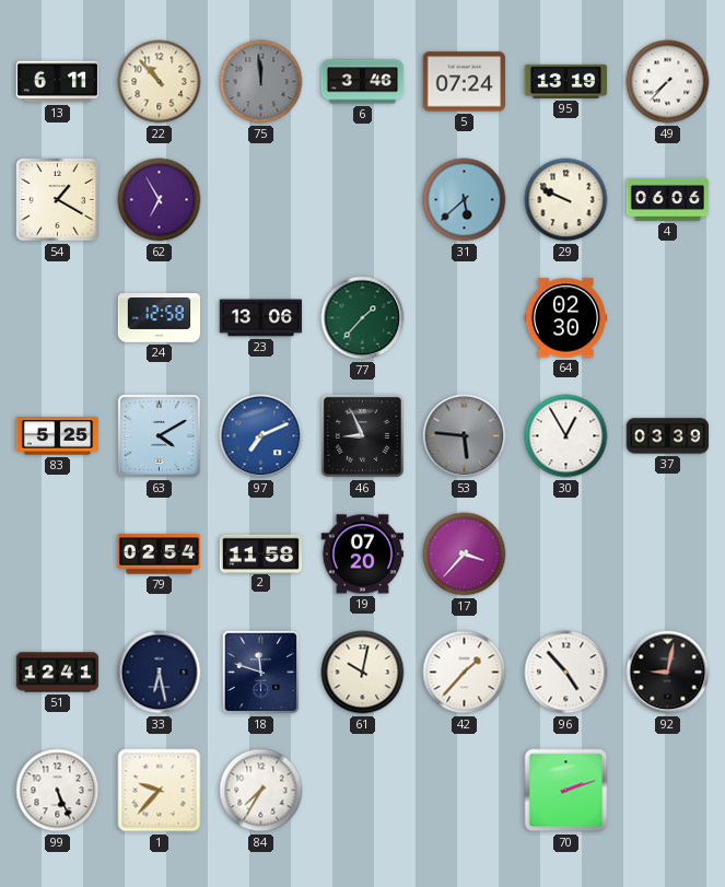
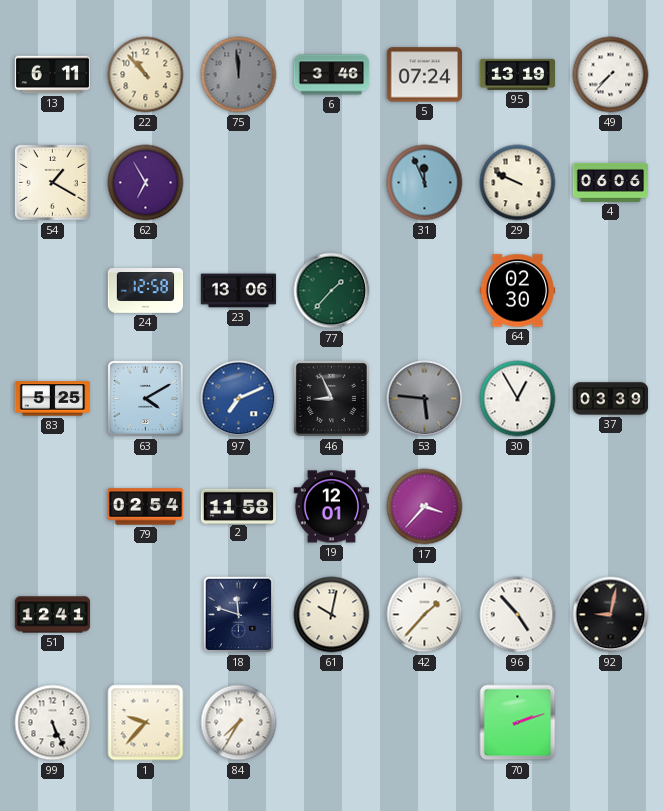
31: 5:38 -> 11:56 (425, 183)
19: 07:20 -> 12:01 (331, 507)
33: 6:28 -> none (160, 673)
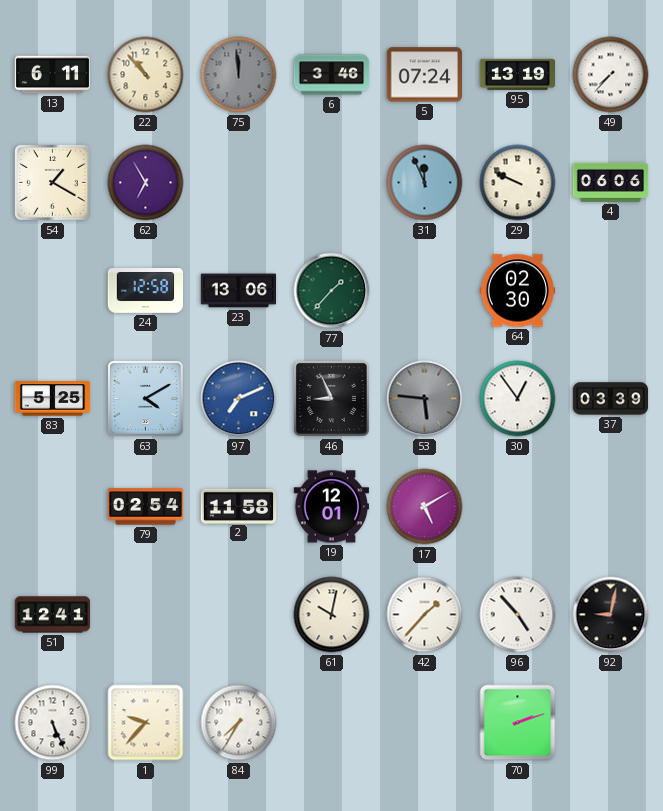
30: 12:55 -> 12:54 (518, 399)
17: 3:37 -> 5:10 (425, 507)
18: 11:48 -> none (239, 615)
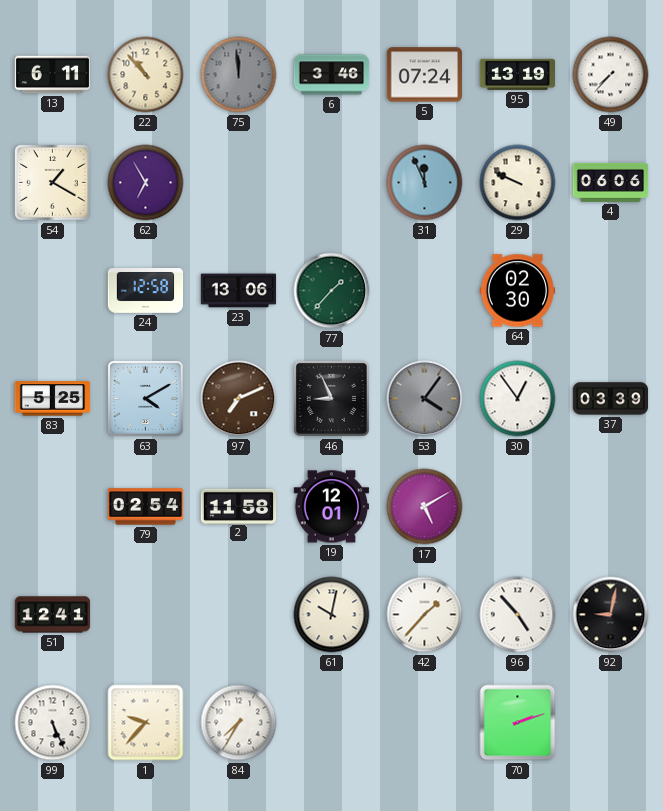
97 dial: blue -> brown (239, 399)
53: 5:46 -> 4:06 (425, 399)
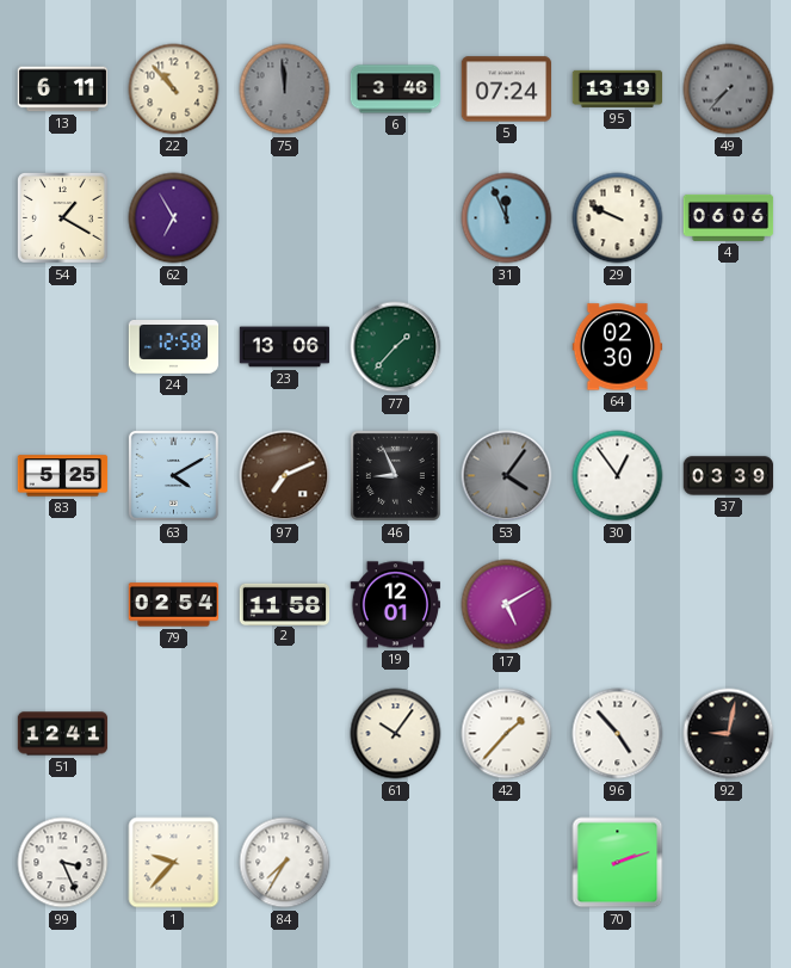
49 dial: white -> grey (729, 90)
61: 10:02 -> 10:06 (396, 734)
99: 5:26 -> 3:26 (63, 863)
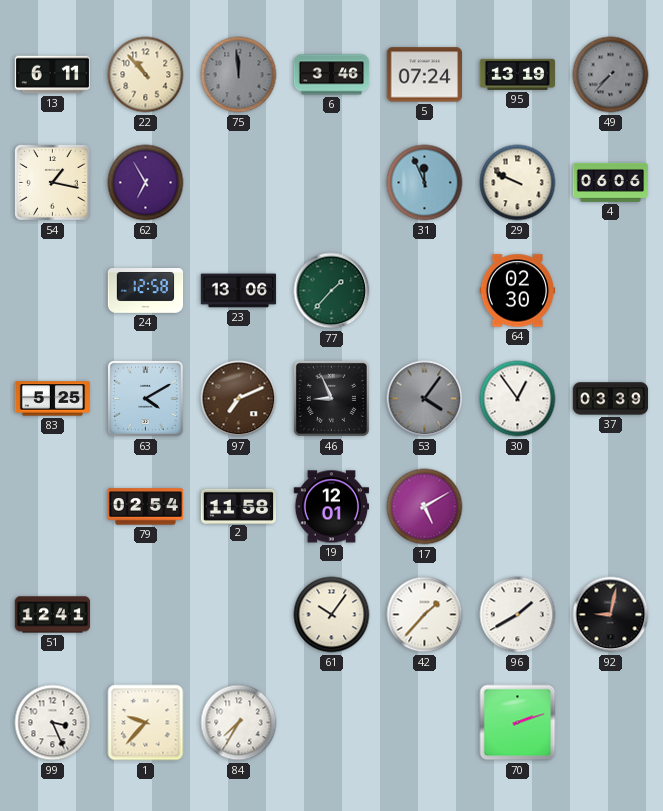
54: 1:20 -> 1:17 (52, 182)
96: 4:53 -> 1:40 (518, 615)
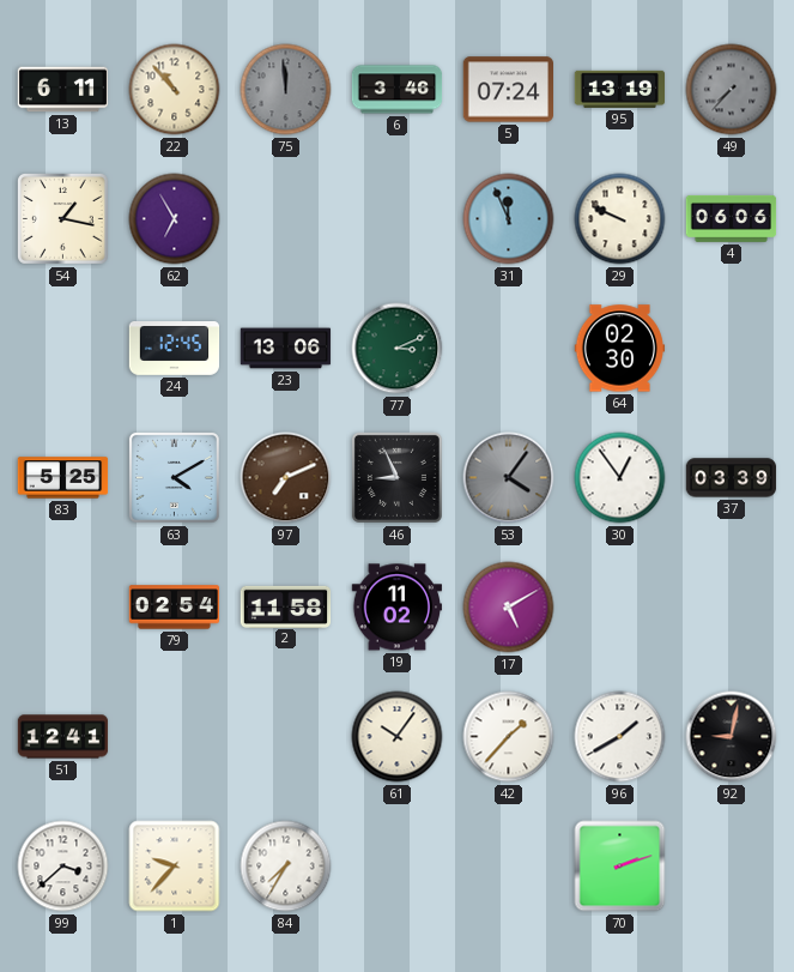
24: 12:58 -> 12:45 (175, 349)
77: 1:37 -> 3:11 (398, 349)
19: 12:01 -> 11:02 (396, 608)
99: 3:26 -> 3:38 (63, 867)
